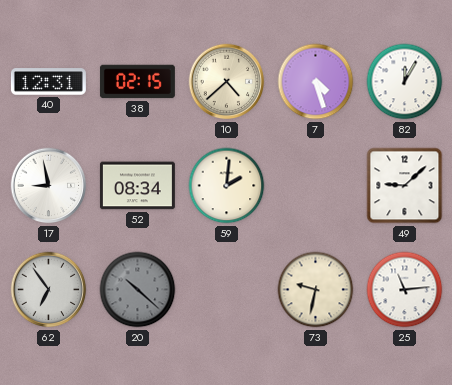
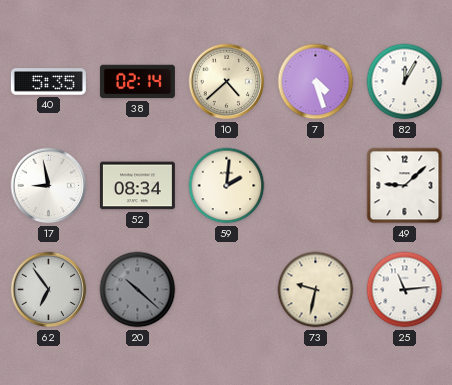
40: 12:31 -> 5:35 (48, 82)
38: 02:15 -> 02:14 (137, 82)
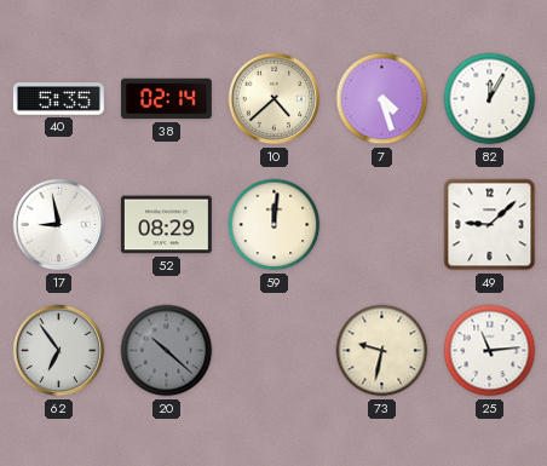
52: 08:34 -> 08:29 (166, 225)
59: 2:01 -> 12:01 (275, 225)
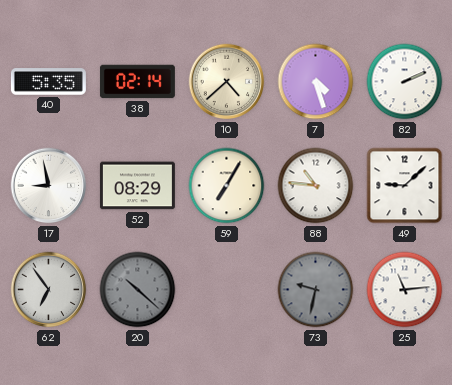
82: 12:05 -> 2:11 (405, 82)
59: 12:01 -> 7:05 (227, 186)
88: none -> 10:46 (316, 186)
73 dial: cream -> grey (316, 290)
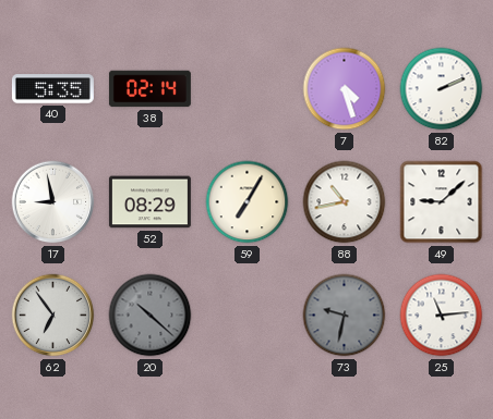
10: 4:38 -> none (227, 82)
88: 10:46 -> 10:43 (345, 202)
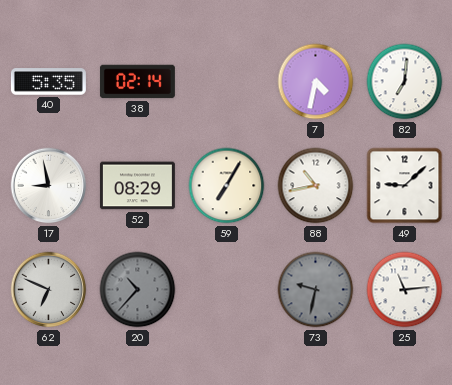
7: 4:27 -> 4:32 (316, 82)
82: 2:11 -> 7:01 (405, 82)
62: 6:54 -> 6:49 (49, 290)
20: 10:22 -> 10:37 (138, 290)
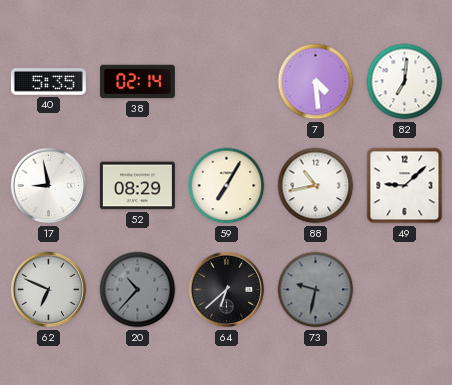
7: 4:32 -> 4:29 (316, 82)
64: none -> 6:38 (227, 290)
25: 11:14 -> none (405, 290)
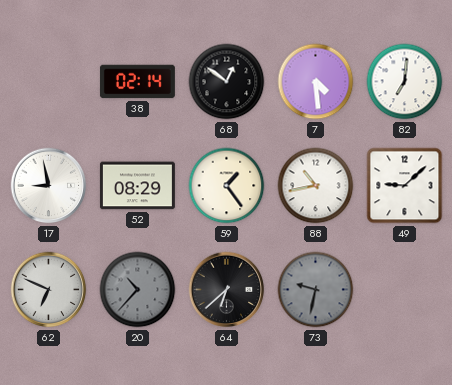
40: 5:35 -> none (48, 82)
68: none -> 12:51 (227, 82)
59: 7:05 -> 1:24 (227, 186)
